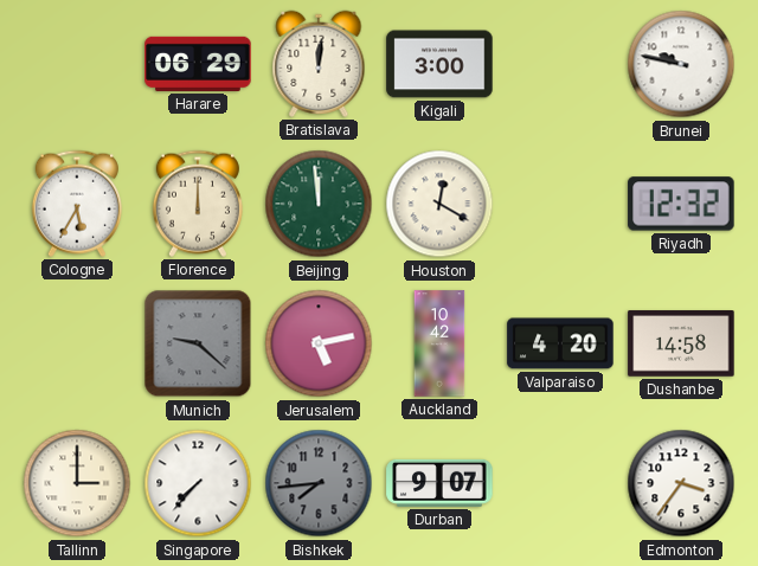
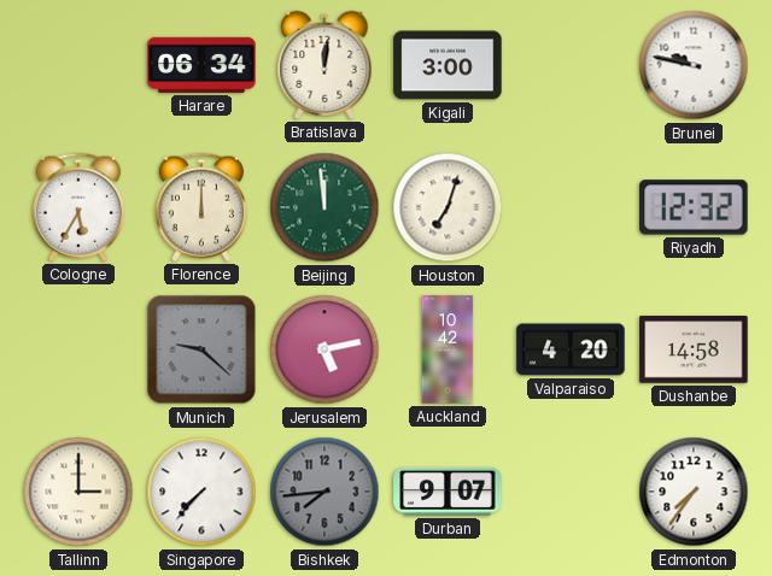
Harare: 06:29 -> 06:34 (201, 65)
Houston: 12:20 -> 7:03 (448, 207)
Edmonton: 3:36 -> 7:36 (694, 492)
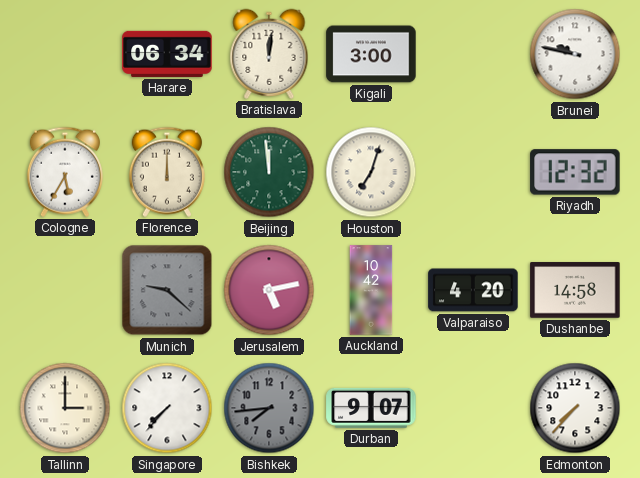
Edmonton: 7:36 -> 7:37 (575, 408)
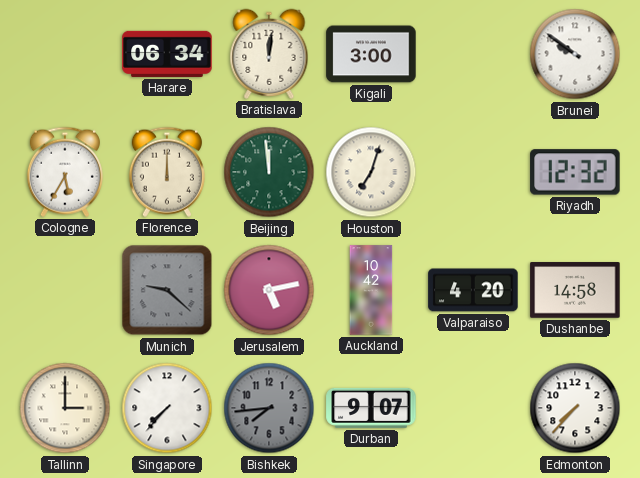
Brunei: 9:47 -> 9:51 (575, 54)
